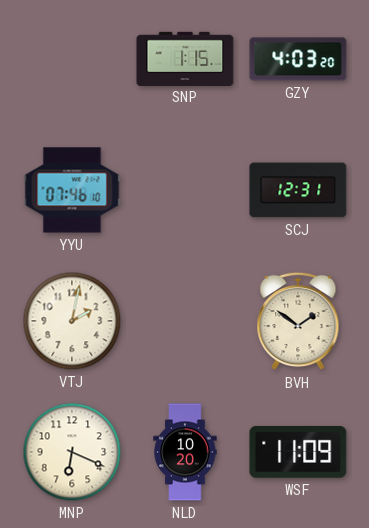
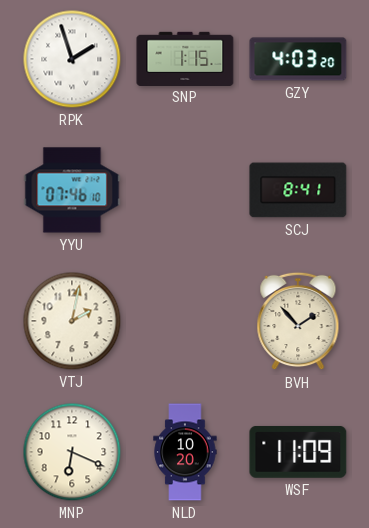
RPK: none -> 1:57 (72, 59)
SCJ: 12:31 -> 8:41 (298, 190)
BVH: 1:51 -> 1:53 (298, 321)
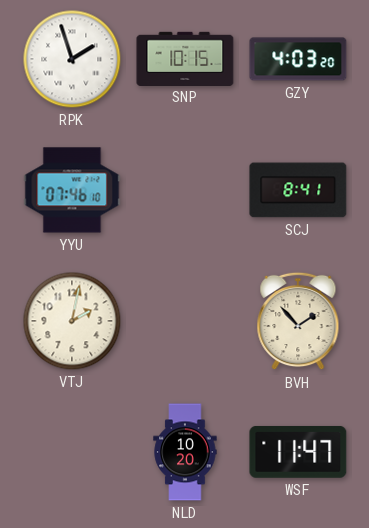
SNP: 1:15 -> 10:15 (185, 58)
MNP: 6:19 -> none (72, 452)
WSF: 11:09 -> 11:47 (298, 452)
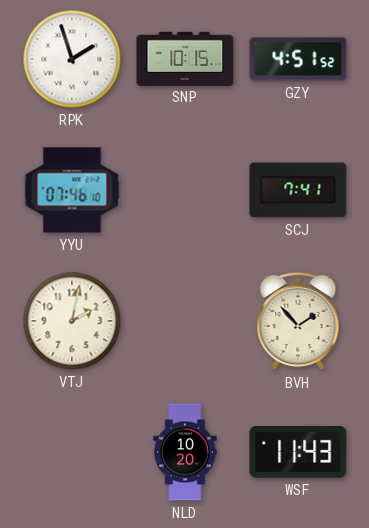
GZY: 4:03 -> 4:51 (298, 59)
SCJ: 8:41 -> 7:41 (298, 190)
WSF: 11:47 -> 11:43 (298, 452)
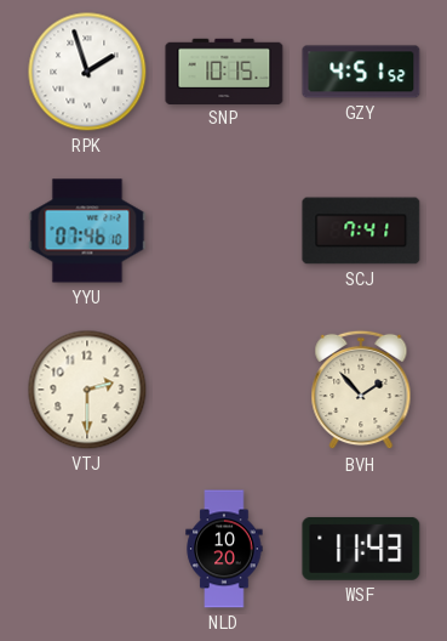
VTJ: 2:02 -> 2:30 (87, 390)
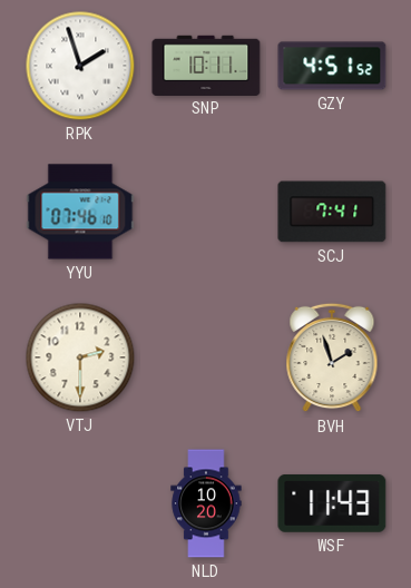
SNP: 10:15 -> 10:11 (206, 65)
BVH: 1:53 -> 1:57 (332, 357)
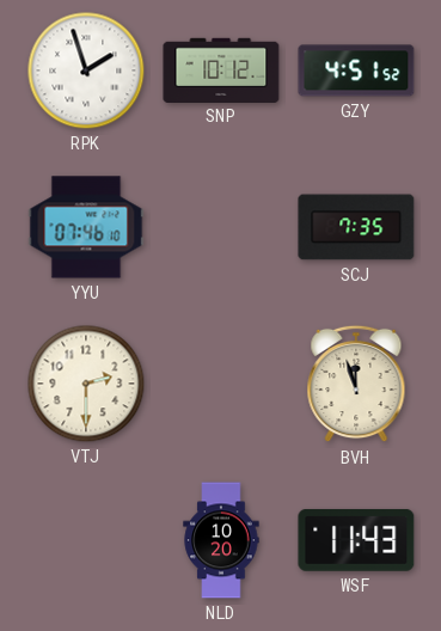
SNP: 10:11 -> 10:12 (221, 69)
SCJ: 7:41 -> 7:35 (356, 227)
BVH: 1:57 -> 11:57 (356, 384)
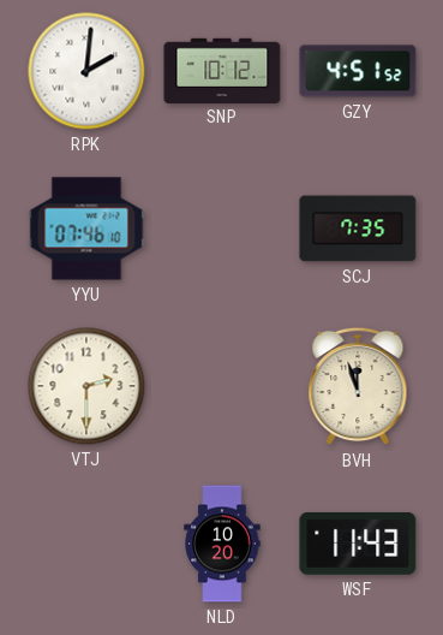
RPK: 1:57 -> 2:01 (86, 71)
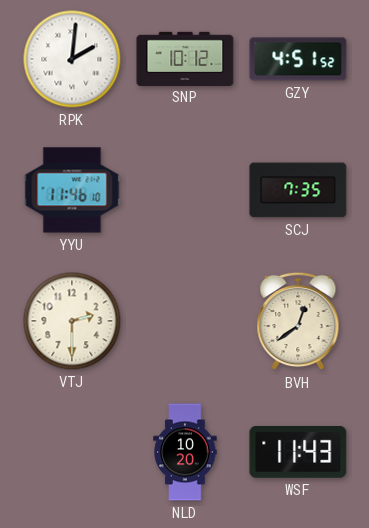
YYU: 07:46 -> 11:46 (72, 190)
BVH: 11:57 -> 12:39 (298, 321)
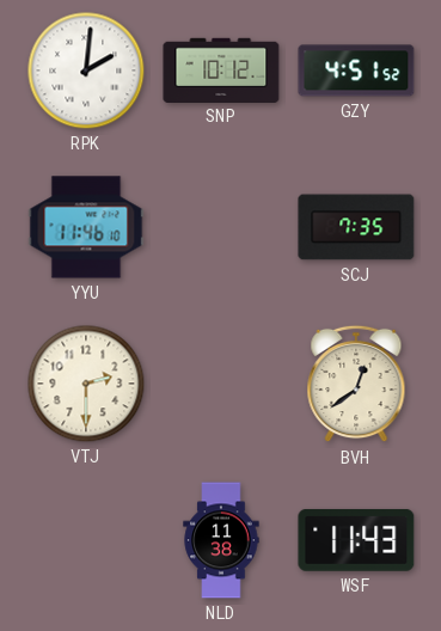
NLD: 10:20 -> 11:38 (221, 540)
